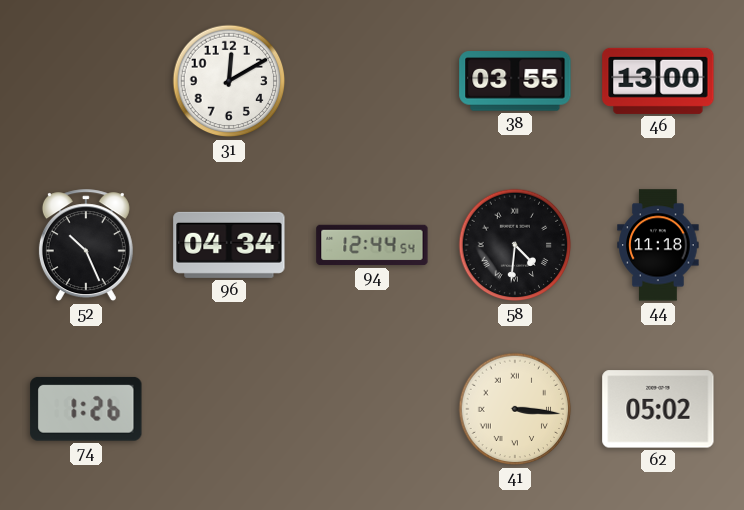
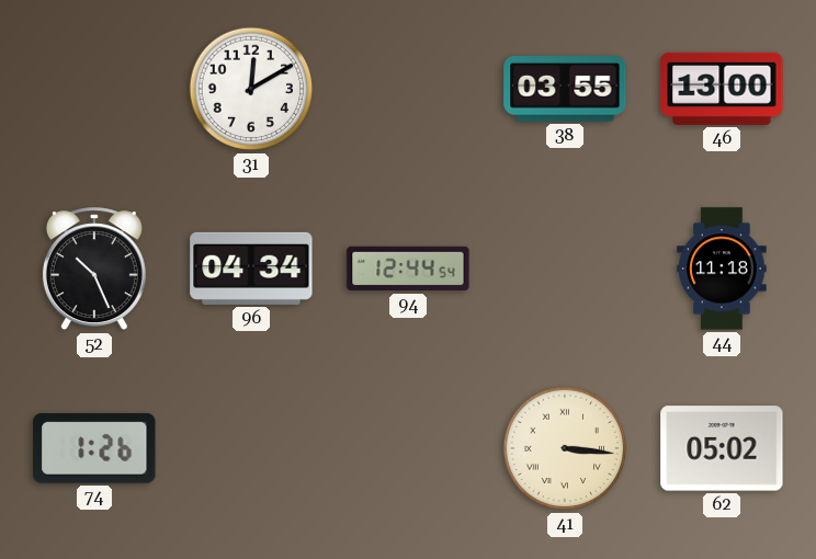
58: 4:31 -> none (515, 245)
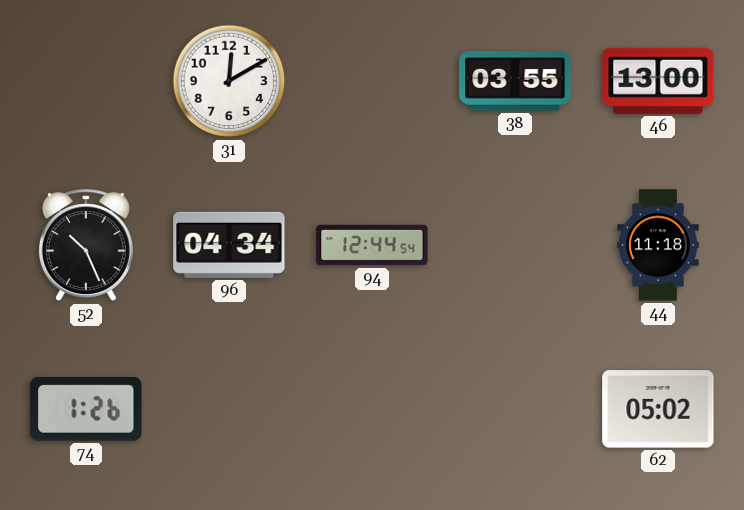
41: 3:16 -> none (565, 448)
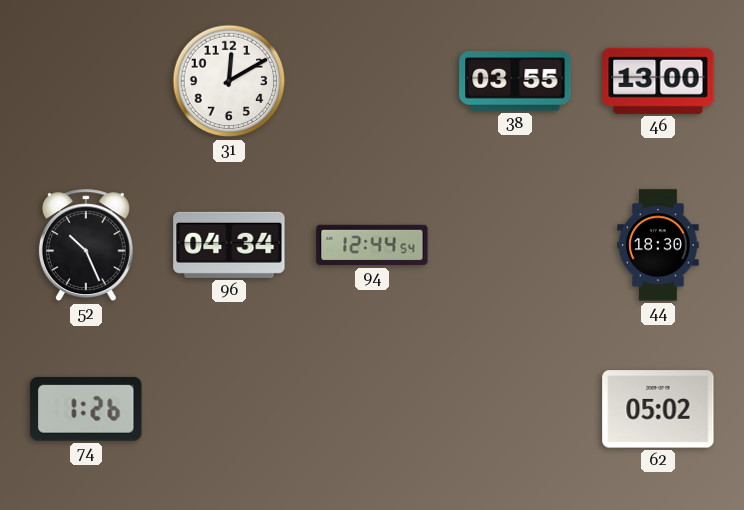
44: 11:18 -> 18:30 (658, 245)
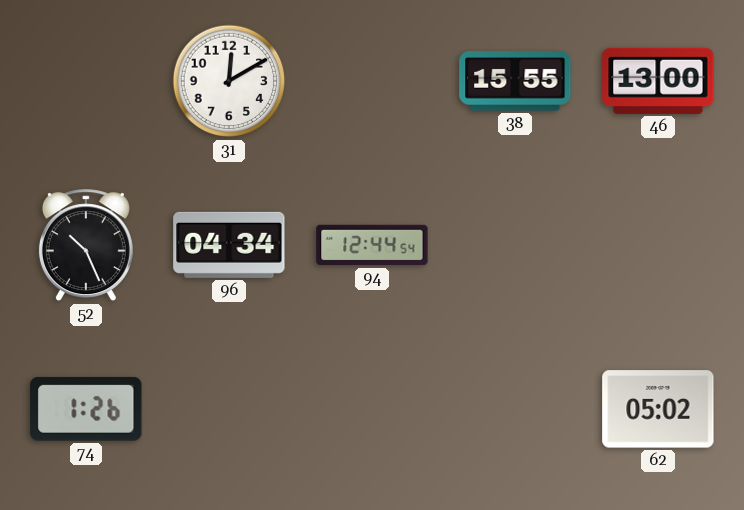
38: 03:55 -> 15:55 (515, 81)
44: 18:30 -> none (658, 245)
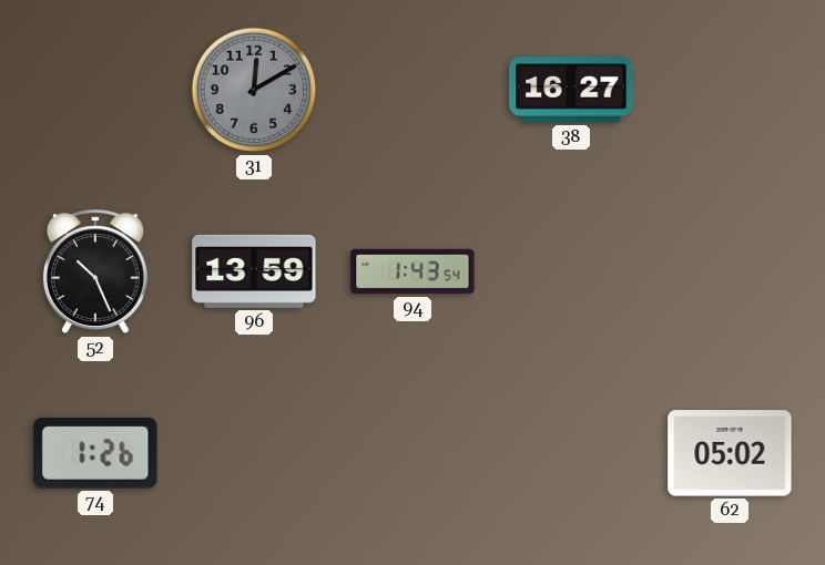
31 dial: white -> grey (254, 90)
38: 15:55 -> 16:27 (571, 90)
46: 13:00 -> none (658, 81)
96: 04:34 -> 13:59 (254, 271)
94: 12:44 -> 1:43 (412, 271)
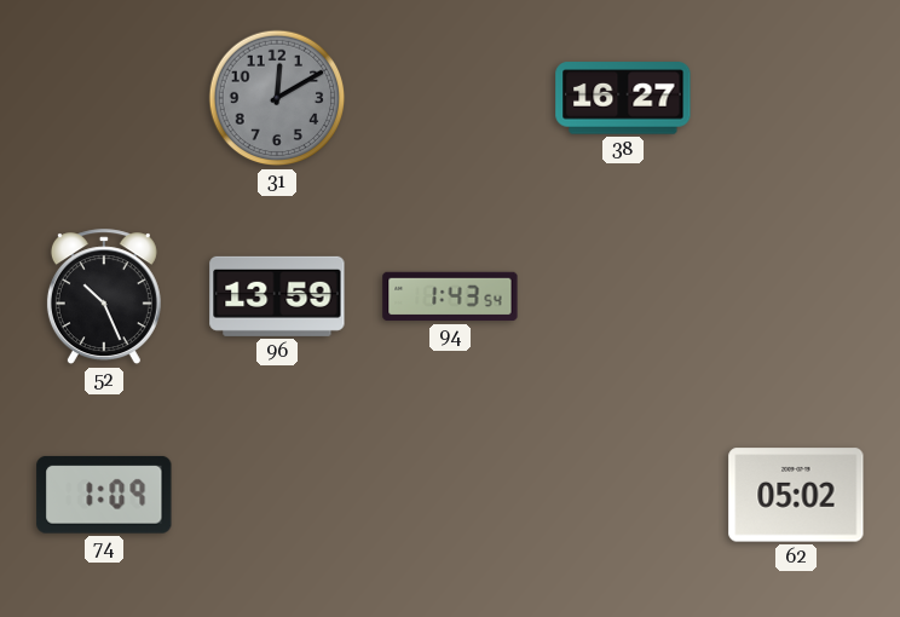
74: 1:26 -> 1:09 (104, 495)
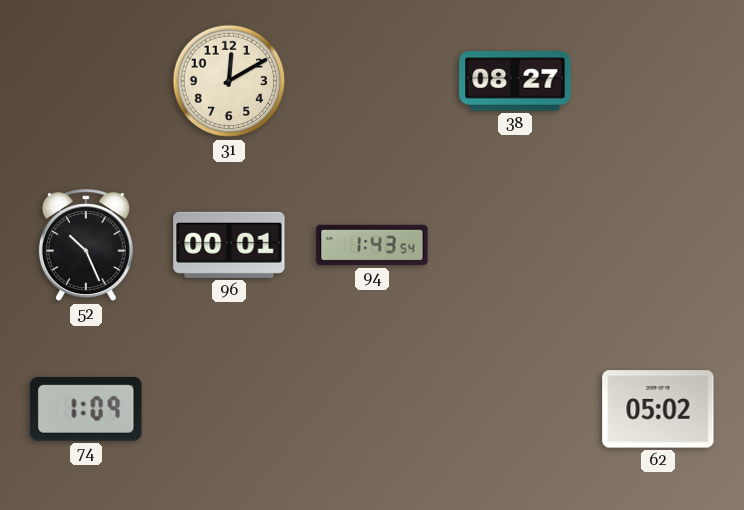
31 dial: grey -> cream (229, 81)
38: 16:27 -> 08:27 (515, 81)
96: 13:59 -> 00:01 (229, 245)
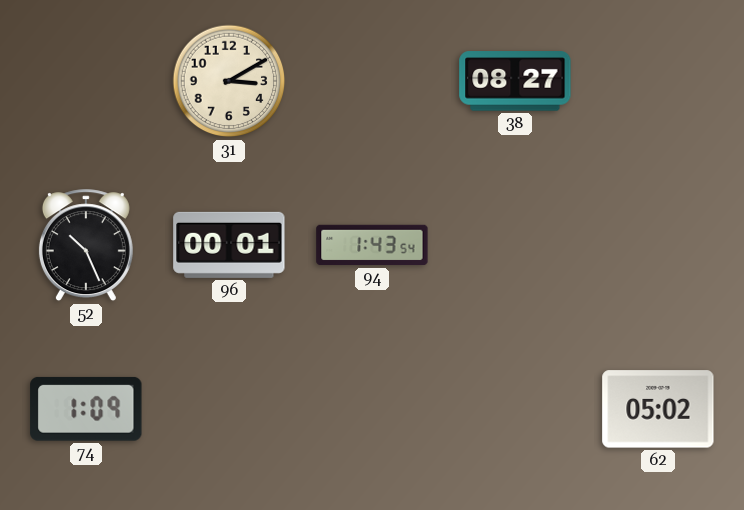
31: 12:10 -> 3:10 (229, 81)
